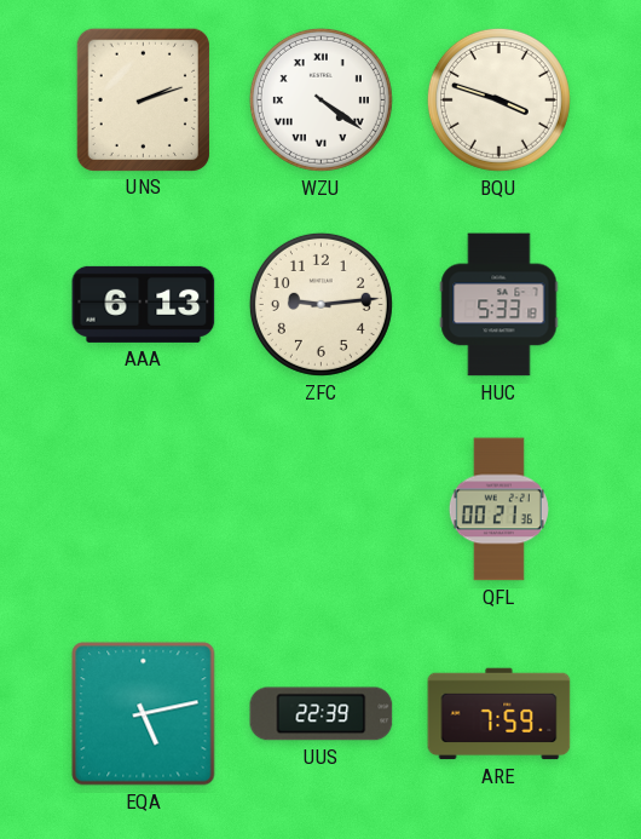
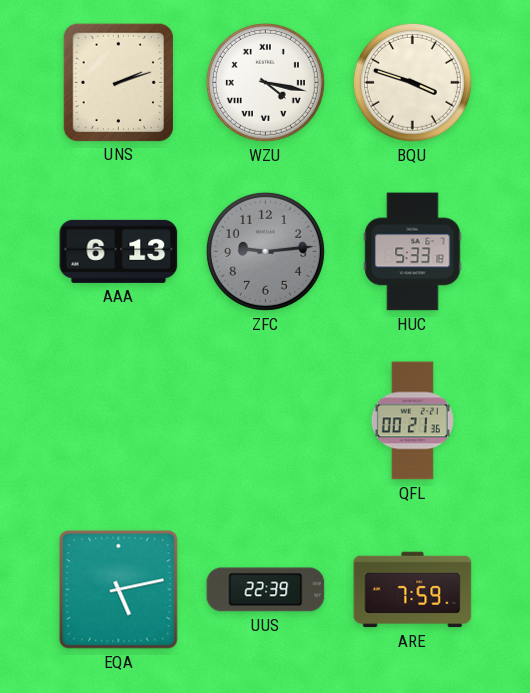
WZU: 4:21 -> 4:17 (265, 82)
ZFC dial: cream -> grey (265, 251)
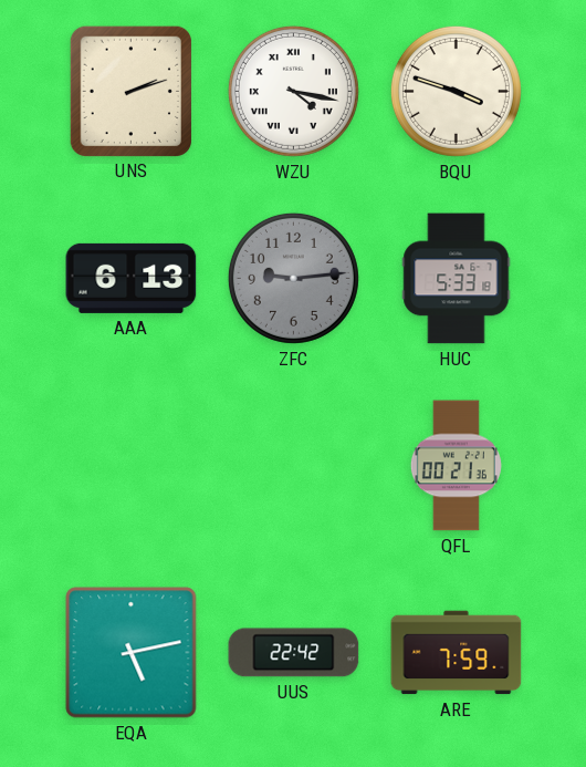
UUS: 22:39 -> 22:42 (294, 653)
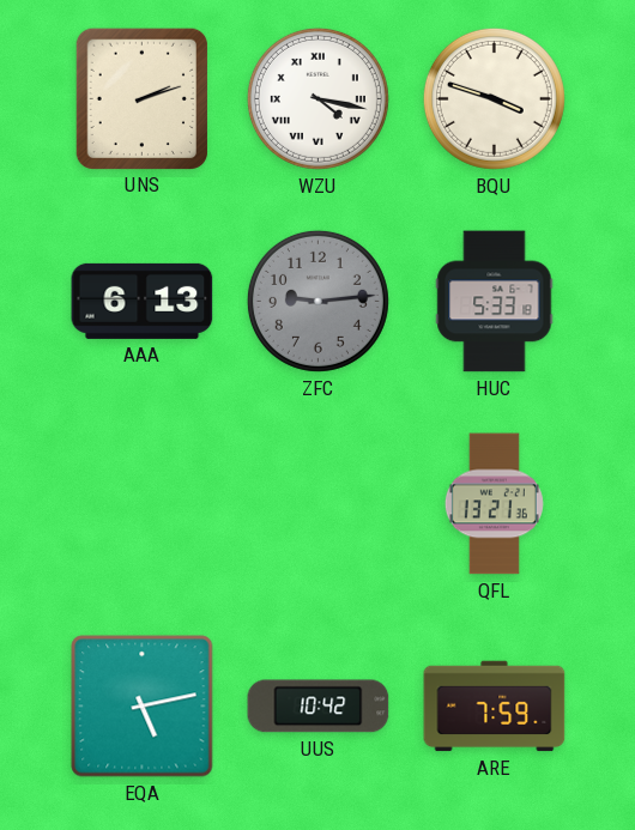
QFL: 00:21 -> 13:21 (494, 504)
UUS: 22:42 -> 10:42 (319, 707)
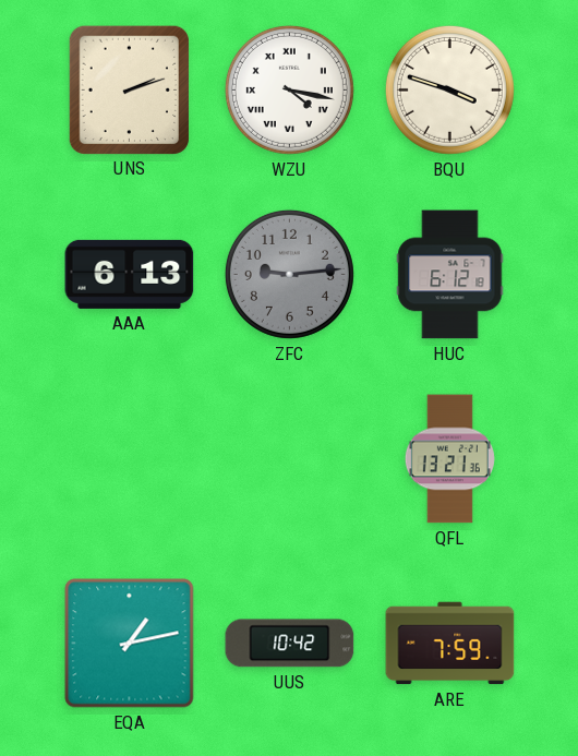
HUC: 5:33 -> 6:12 (450, 275)
EQA: 5:13 -> 1:13 (130, 644)
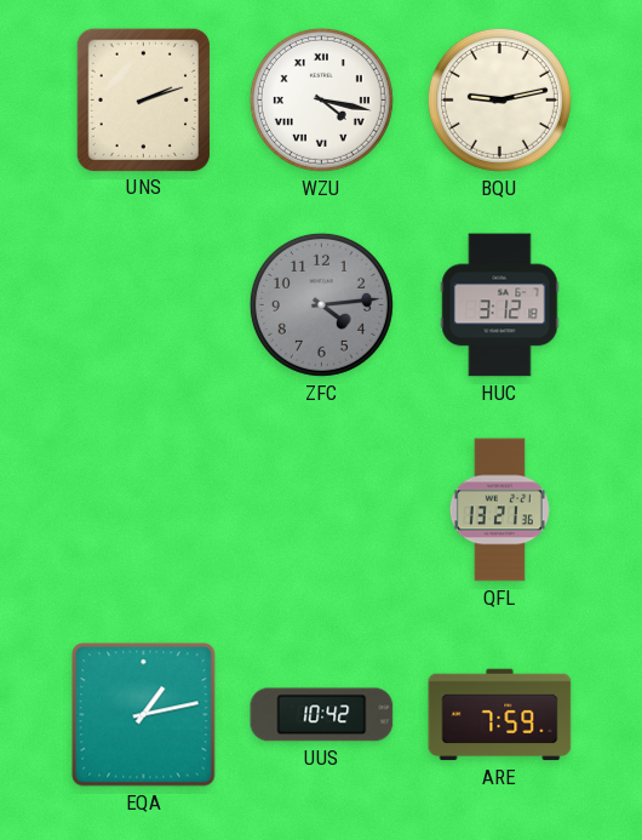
BQU: 3:48 -> 9:13 (499, 99)
AAA: 6:13 -> none (130, 274)
ZFC: 9:14 -> 4:14 (321, 304)
HUC: 6:12 -> 3:12 (500, 305)
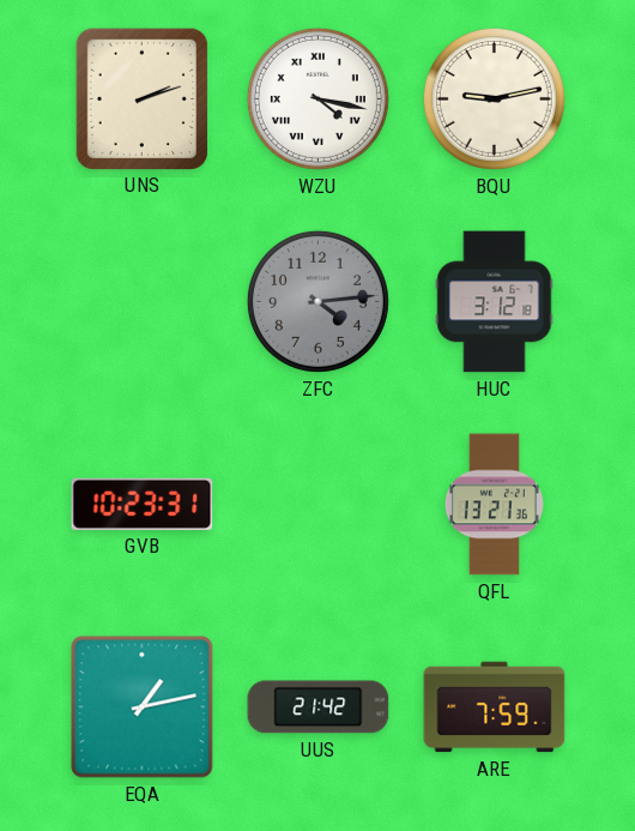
GVB: none -> 10:23 (143, 504)
UUS: 10:42 -> 21:42 (319, 707)
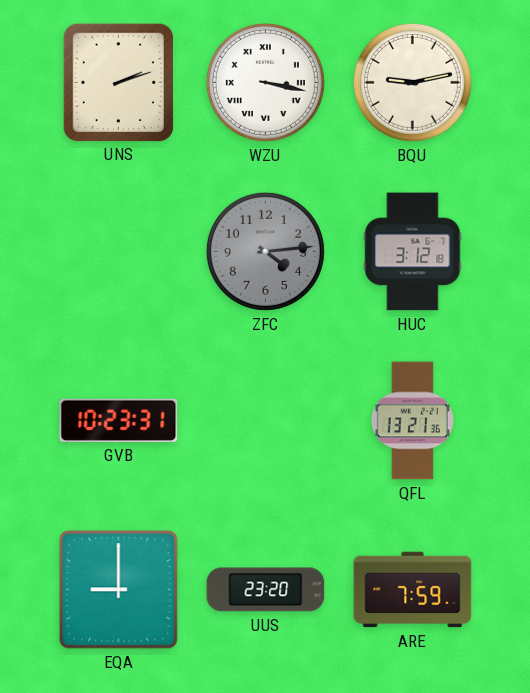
WZU: 4:17 -> 3:17 (265, 82)
EQA: 1:13 -> 9:00 (119, 590)
UUS: 21:42 -> 23:20 (266, 590)
